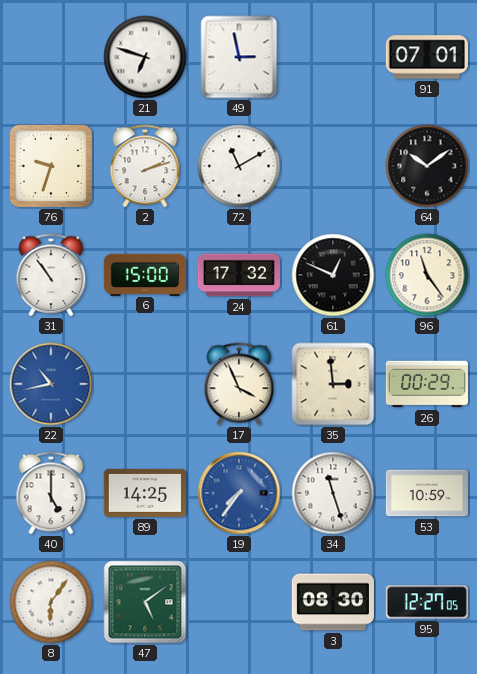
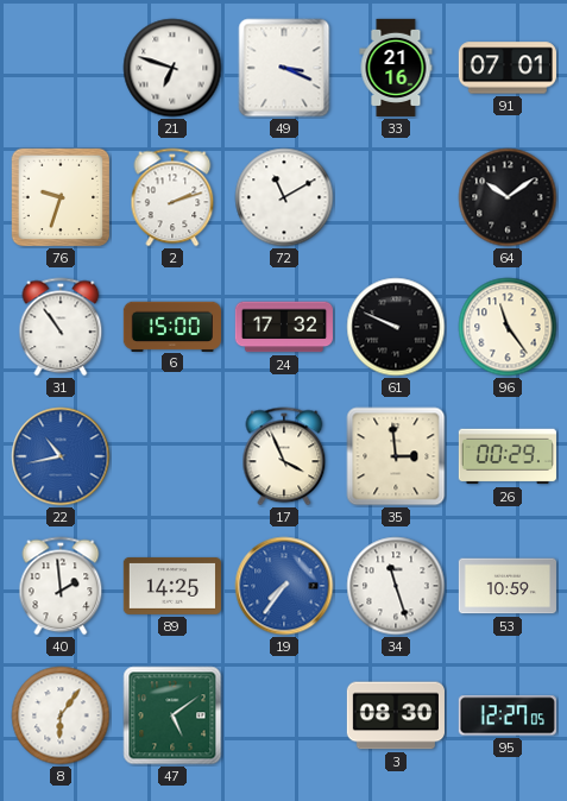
49: 2:58 -> 3:19 (284, 68)
33: none -> 21:16 (396, 68)
61: 12:49 -> 9:49 (396, 327)
40: 5:00 -> 1:59 (61, 586)
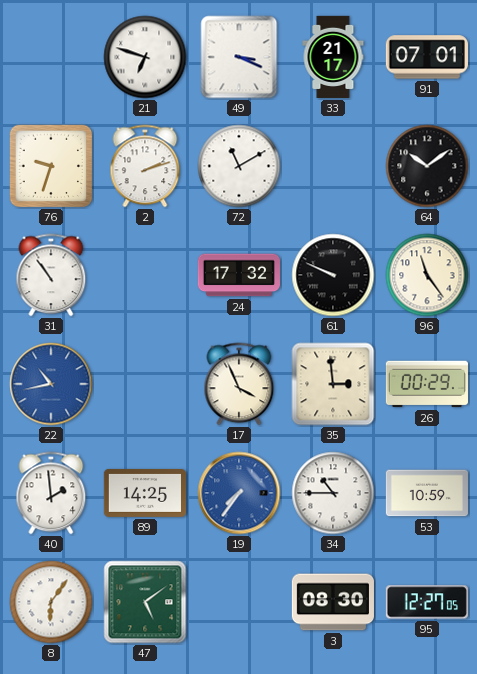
33: 21:16 -> 21:17 (333, 57)
6: 15:00 -> none (172, 326)
34: 11:27 -> 10:45 (333, 493)
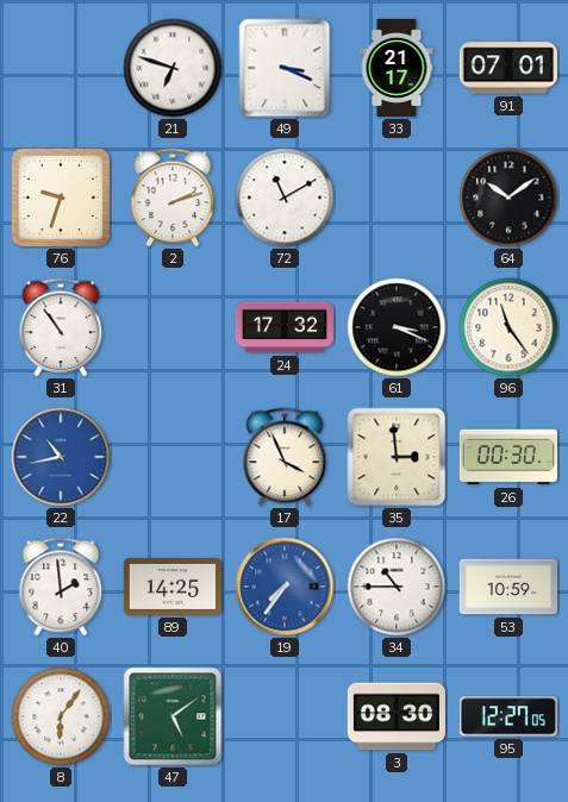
61: 9:49 -> 3:19 (397, 327)
26: 00:29 -> 00:30 (508, 457)
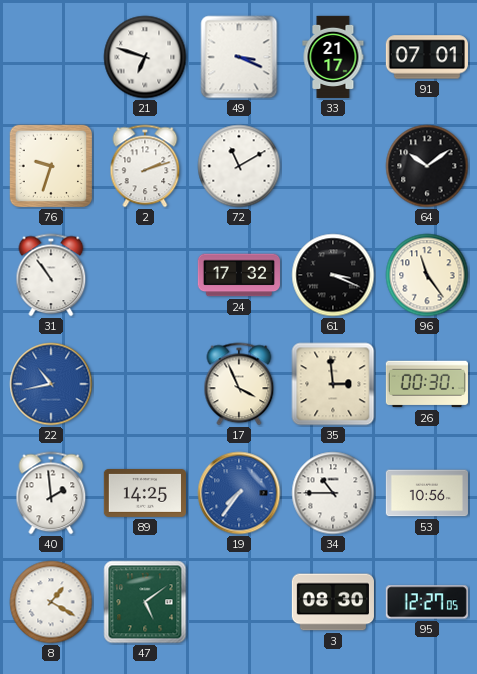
53: 10:59 -> 10:56 (427, 493)
8: 6:06 -> 1:20 (51, 602)
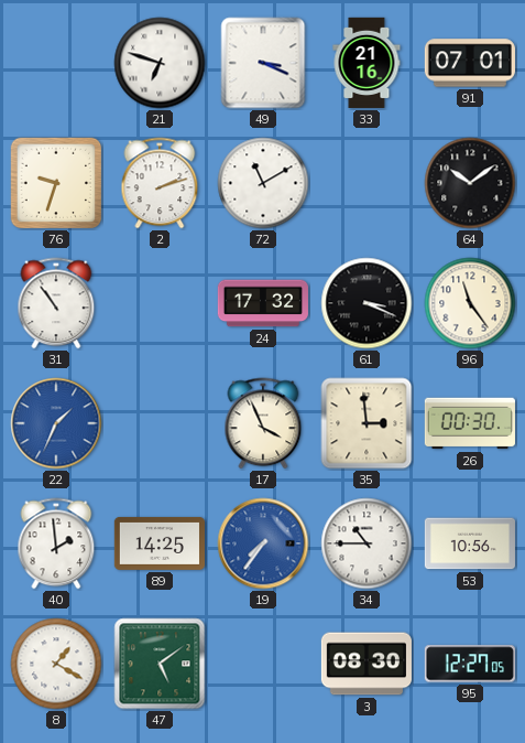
33: 21:17 -> 21:16 (367, 63)
22: 10:43 -> 1:34 (56, 423)
